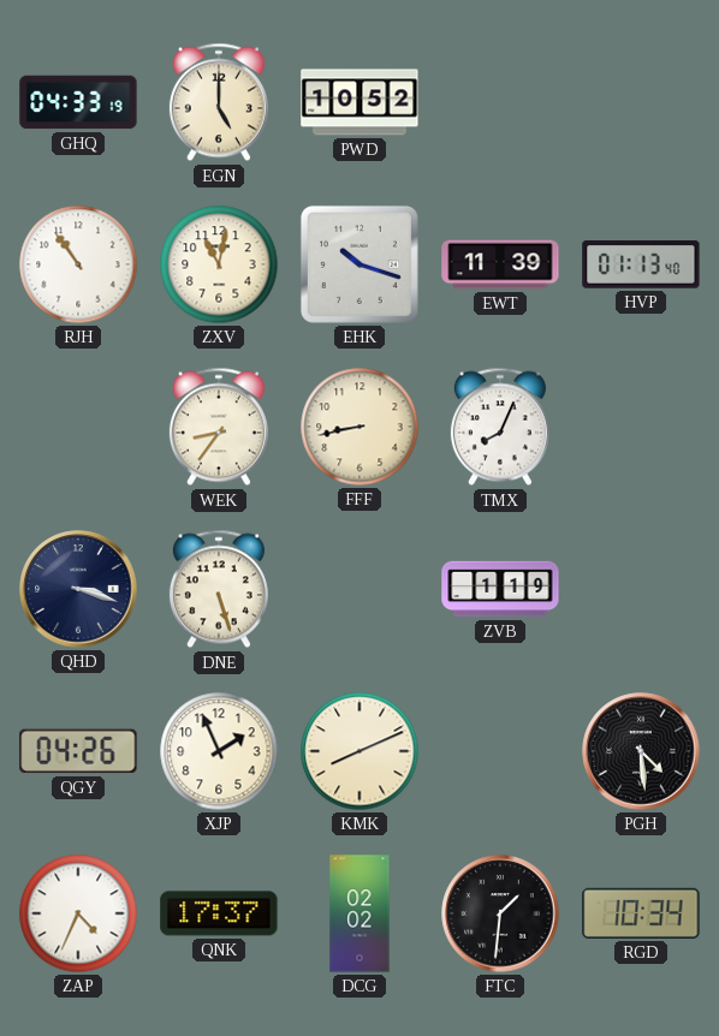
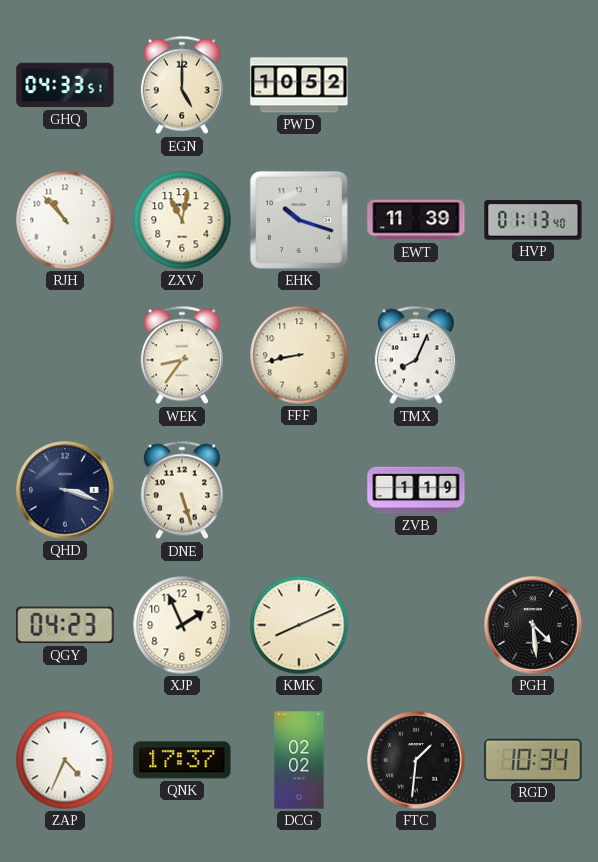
GHQ: 04:33:19 -> 04:33:51 (65, 85)
RJH: 10:54 -> 10:53 (65, 220)
QGY: 04:26 -> 04:23 (65, 625)
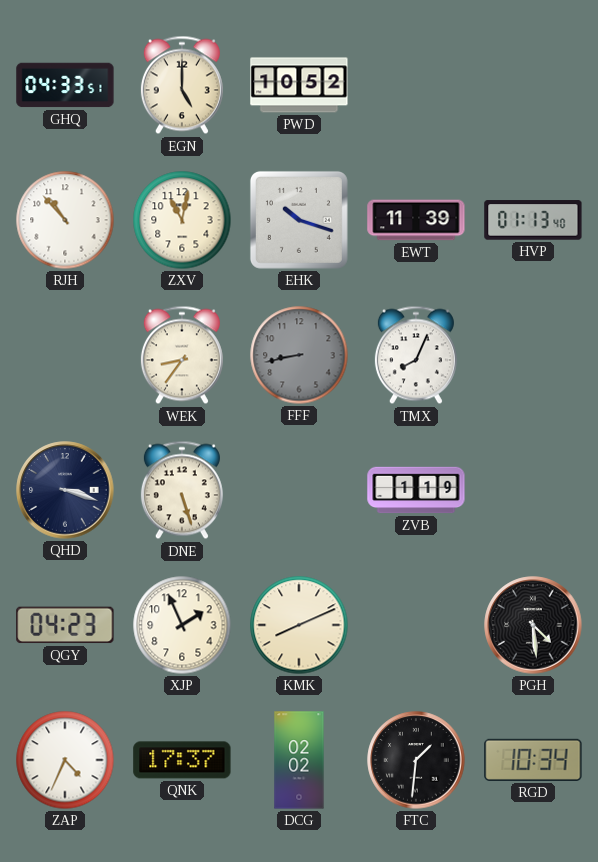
FFF dial: cream -> grey (299, 355)
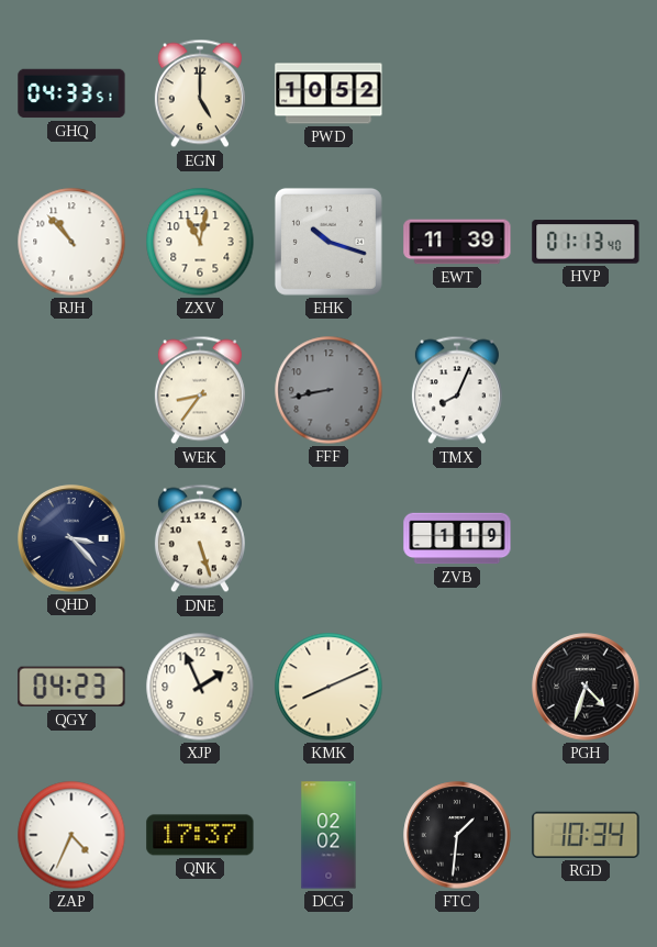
QHD: 3:18 -> 3:23 (71, 538)
PGH: 4:29 -> 4:33 (586, 687)
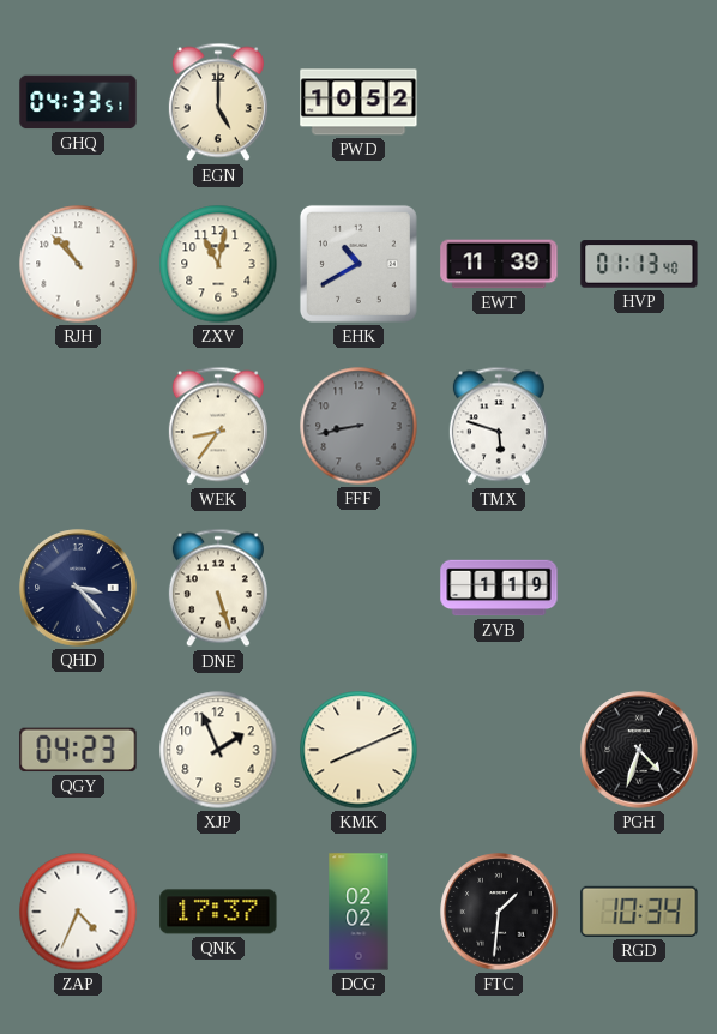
EHK: 10:18 -> 10:40 (358, 264)
TMX: 8:04 -> 5:48 (499, 426)
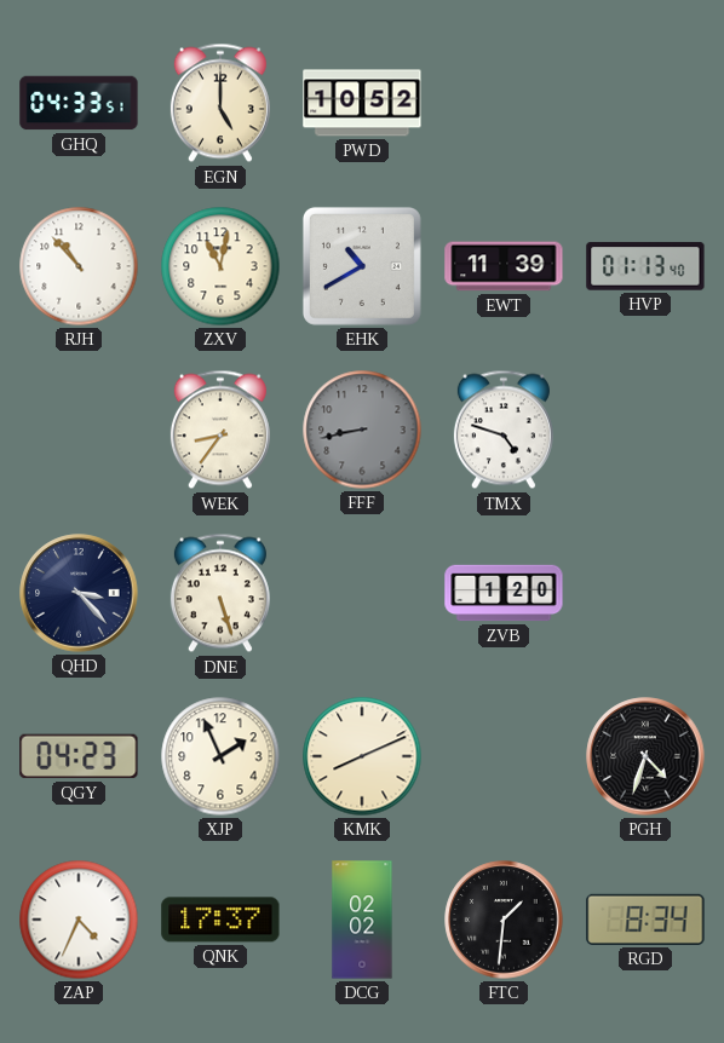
TMX: 5:48 -> 4:48 (504, 430)
ZVB: 1:19 -> 1:20 (504, 593)
RGD: 10:34 -> 8:34 (645, 920)
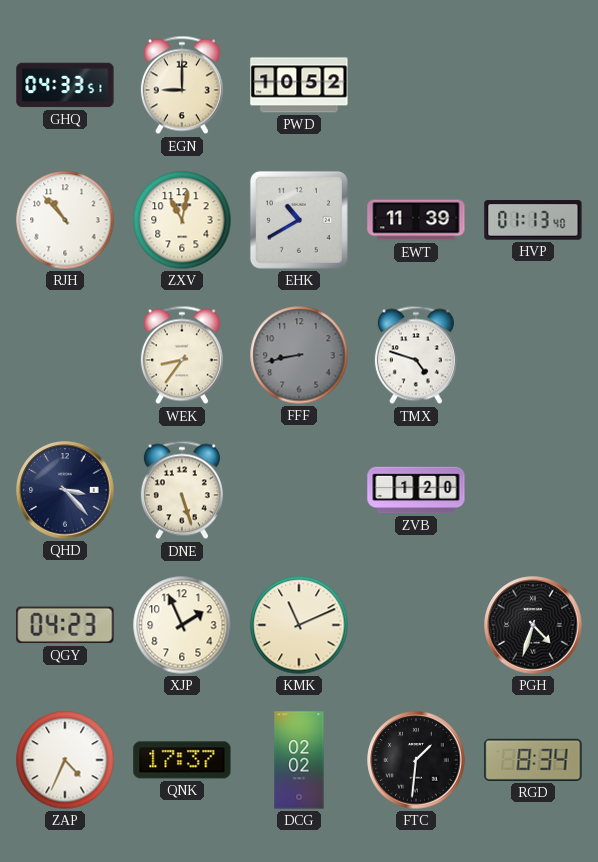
EGN: 5:00 -> 9:00 (182, 85)
KMK: 8:11 -> 11:11 (299, 625)
